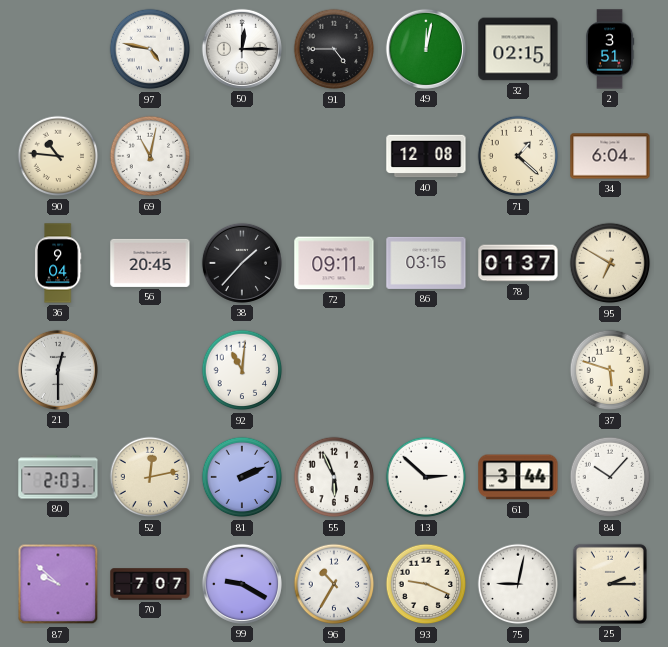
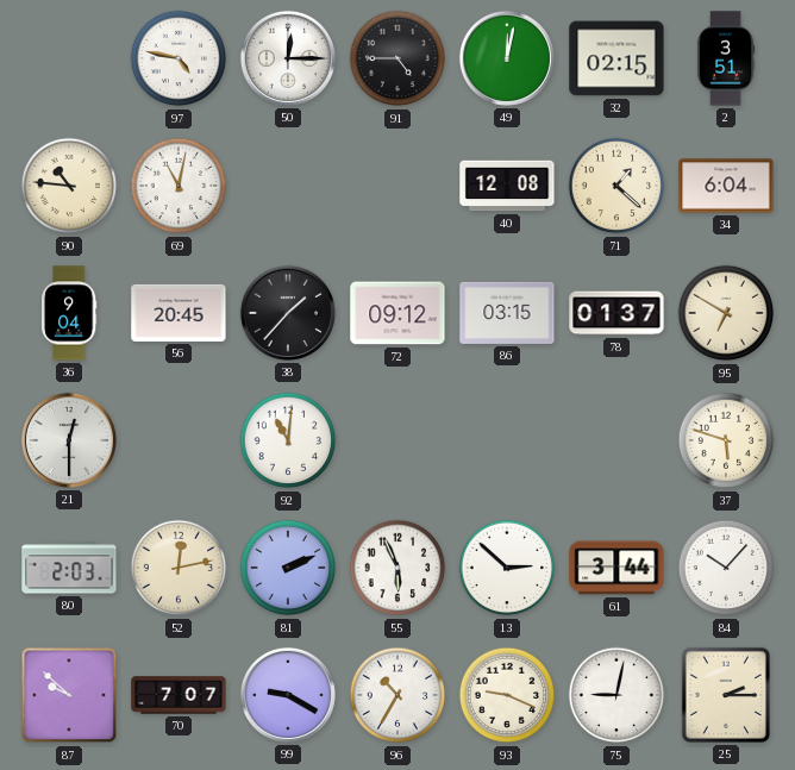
72: 09:11 -> 09:12 (397, 313)
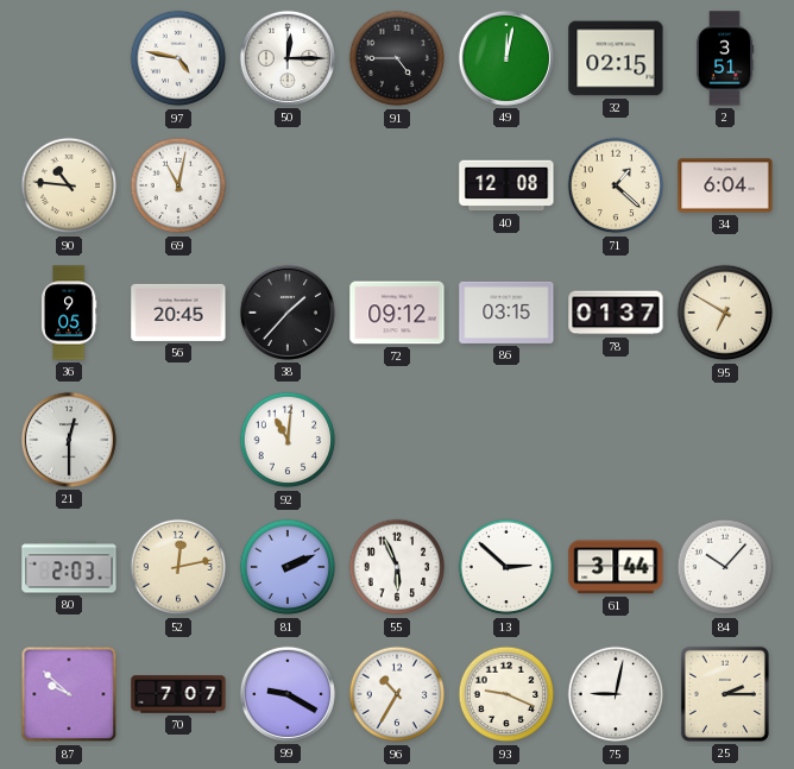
36: 9:04 -> 9:05 (69, 313)
37: 5:48 -> none (726, 440)
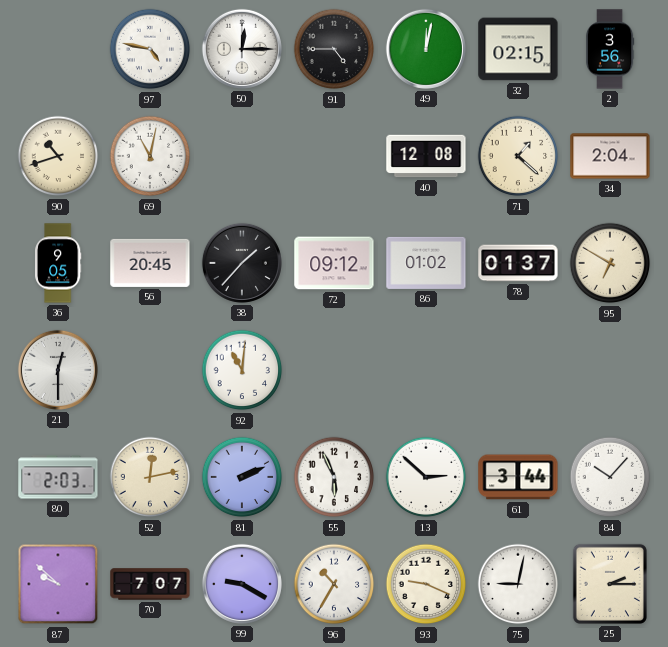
2: 3:51 -> 3:56 (610, 49)
90: 10:46 -> 10:42 (58, 156)
34: 6:04 -> 2:04 (610, 156)
86: 03:15 -> 01:02 (426, 263)
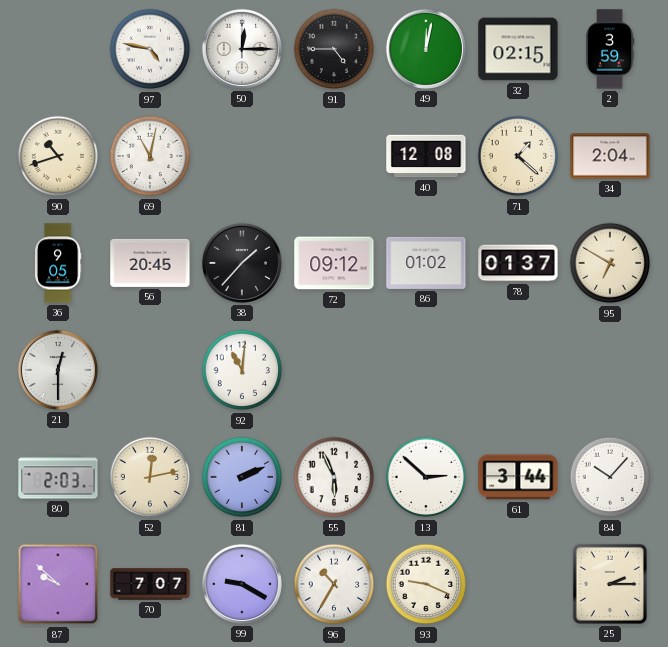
2: 3:56 -> 3:59 (610, 49)
75: 9:02 -> none (518, 584)
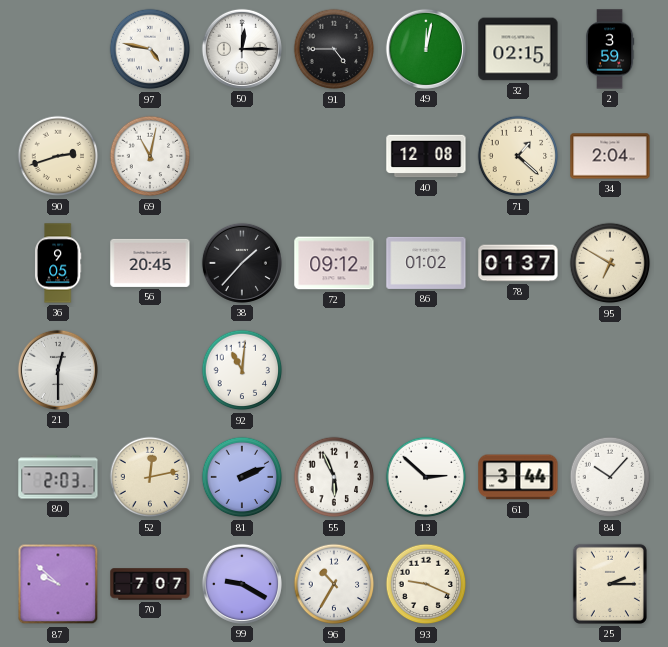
90: 10:42 -> 2:42 (58, 156)
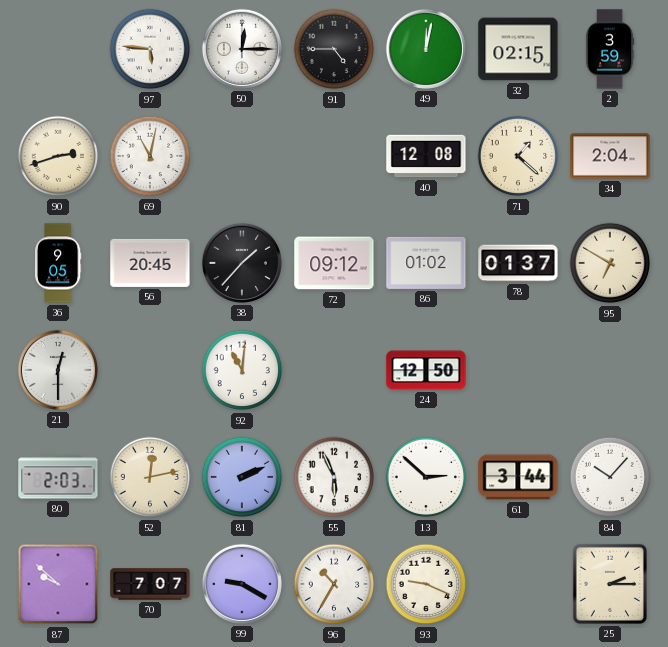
97: 4:47 -> 5:46 (150, 49)
24: none -> 12:50 (426, 370)
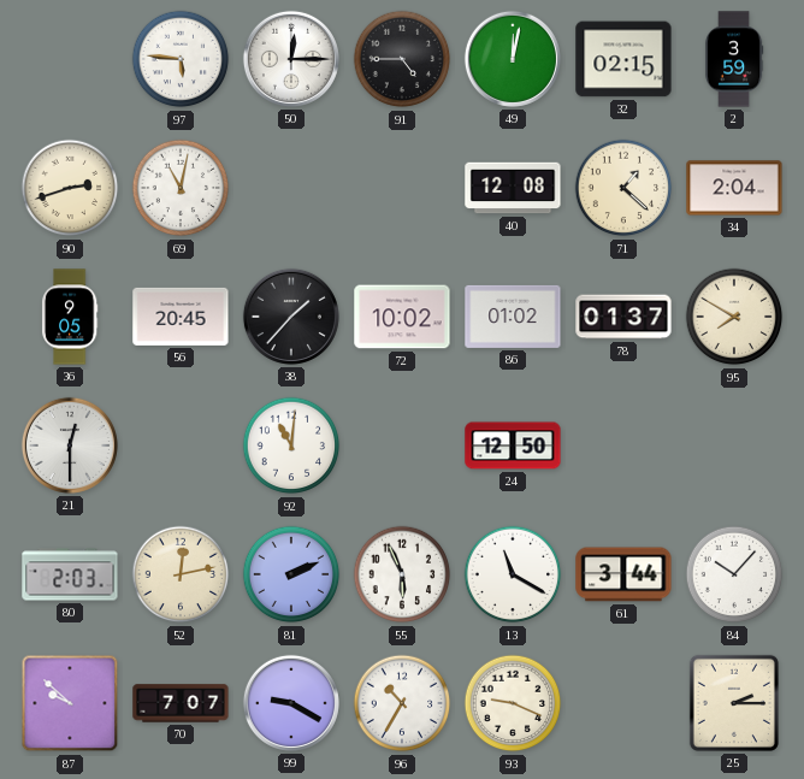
72: 09:12 -> 10:02 (402, 317)
95: 6:50 -> 7:50 (734, 317)
13: 2:52 -> 11:20 (513, 574)
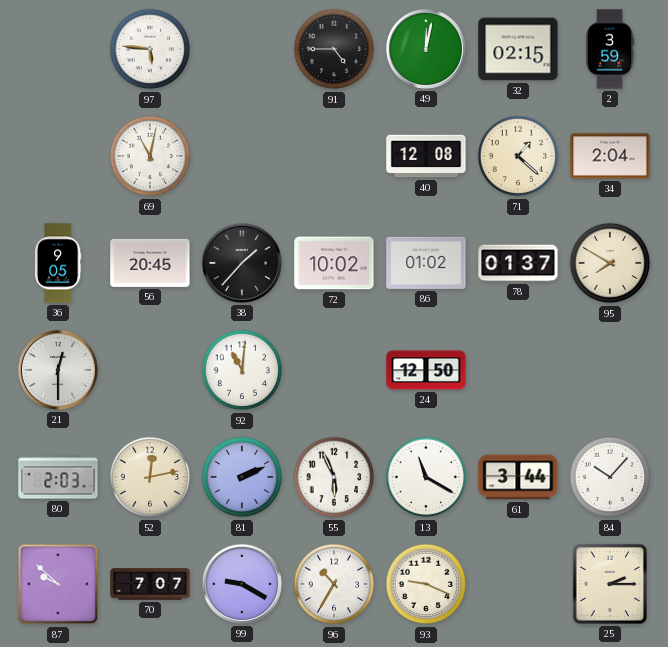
50: 12:15 -> none (291, 59)
90: 2:42 -> none (70, 188)
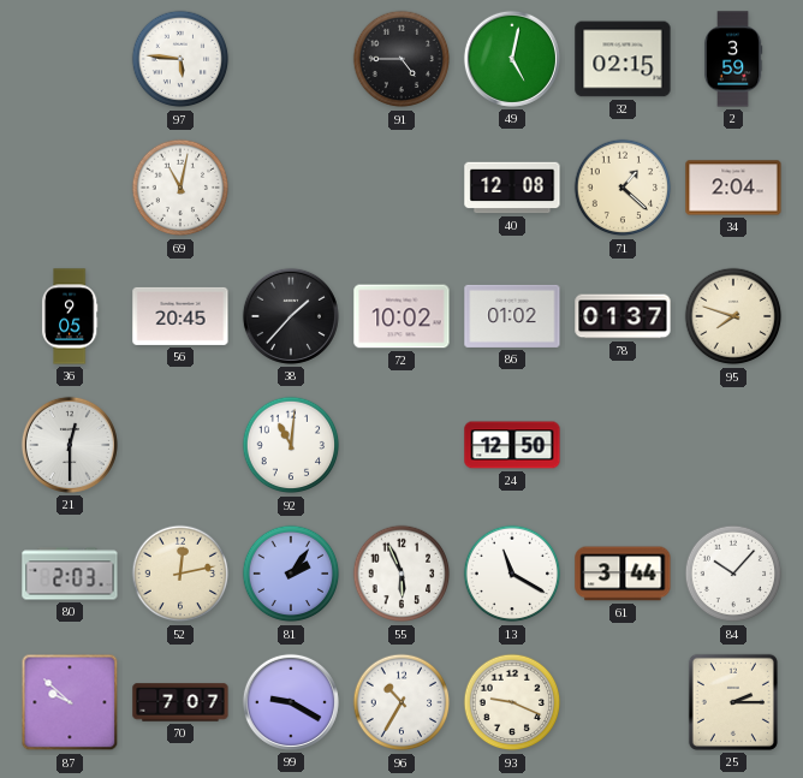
49: 12:02 -> 5:02 (512, 59)
95: 7:50 -> 7:48 (733, 316)
81: 2:11 -> 2:06 (291, 574)
